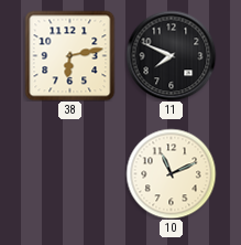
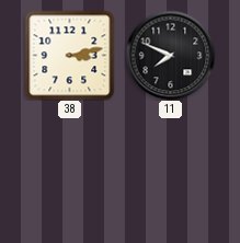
38: 6:13 -> 3:13 (69, 55)
10: 11:11 -> none (171, 173)
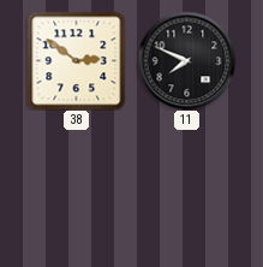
38: 3:13 -> 2:51 (76, 60)
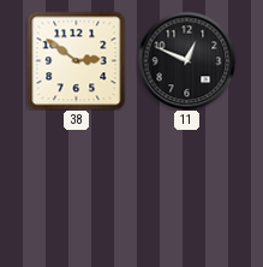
11: 7:49 -> 12:49 (186, 60)
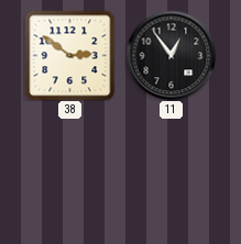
11: 12:49 -> 12:54 (171, 55)
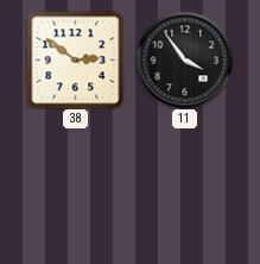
11: 12:54 -> 3:54 (184, 59)
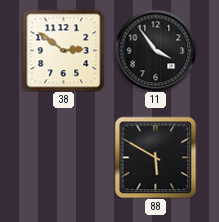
88: none -> 5:50 (155, 157)
